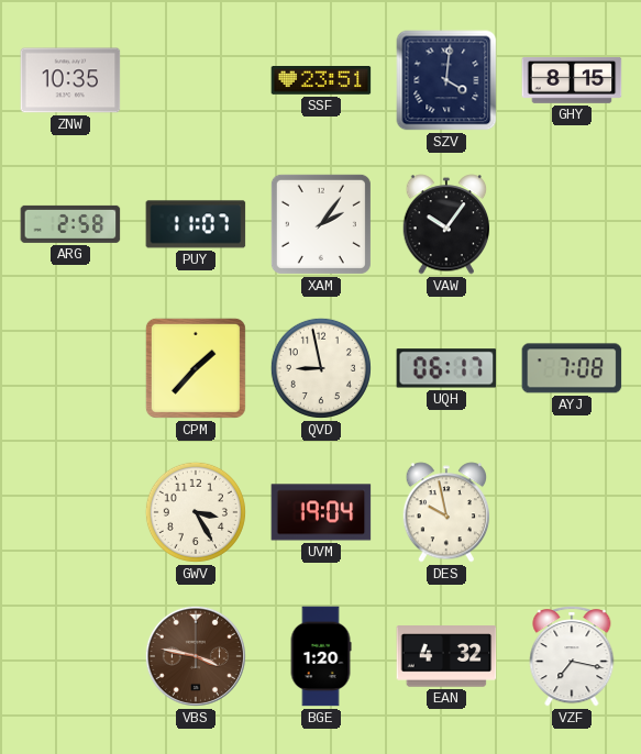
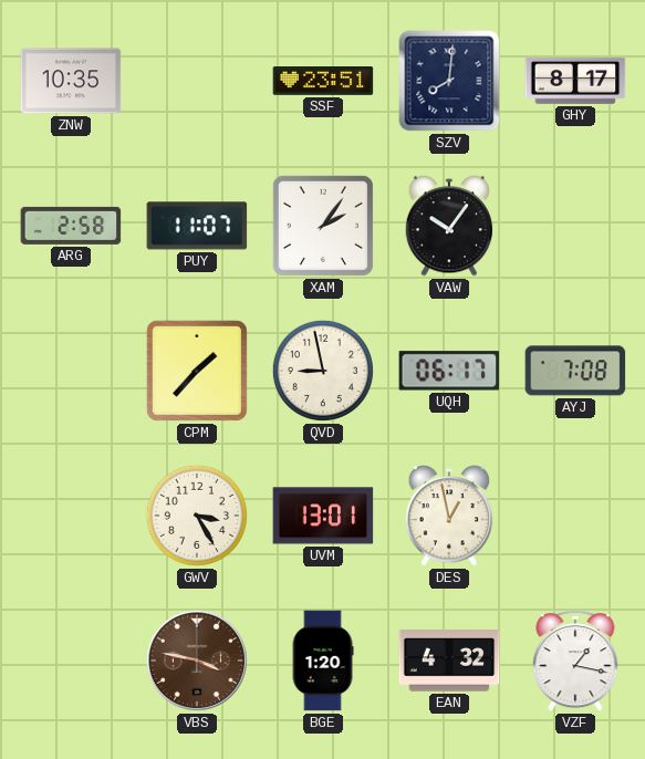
SZV: 4:01 -> 8:01 (449, 81)
GHY: 8:15 -> 8:17 (575, 82)
UVM: 19:04 -> 13:01 (323, 516)
DES: 9:58 -> 12:58 (449, 516)
VZF: 7:17 -> 1:17 (575, 661)
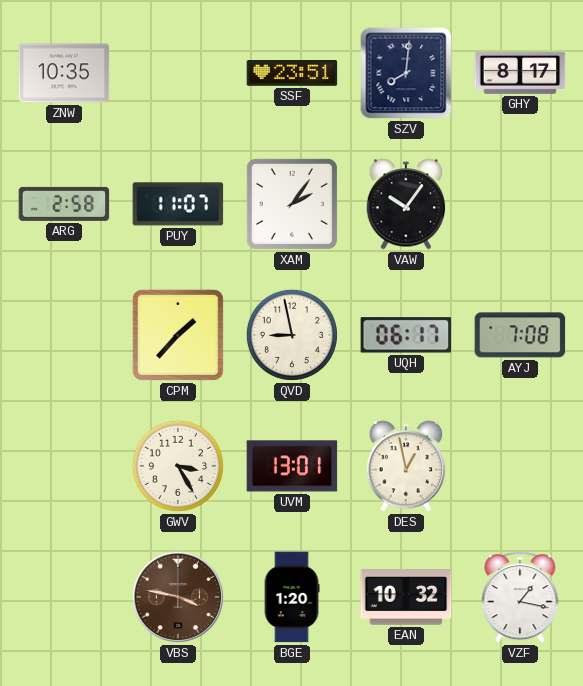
EAN: 4:32 -> 10:32 (406, 597)
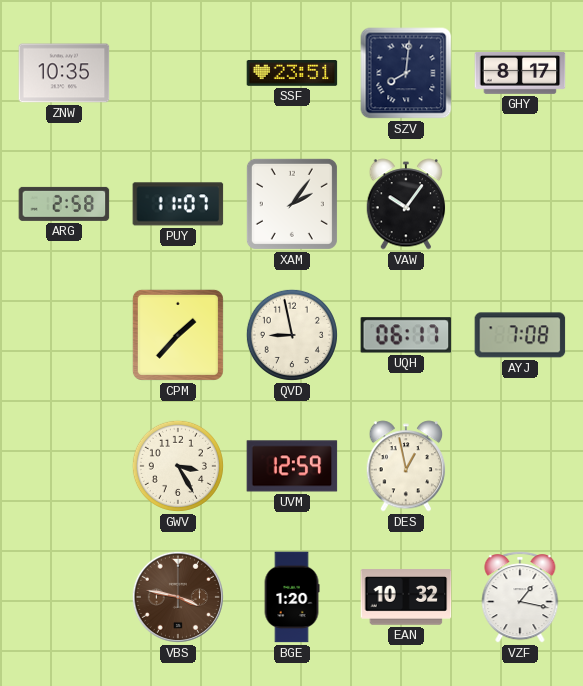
UVM: 13:01 -> 12:59 (292, 466)
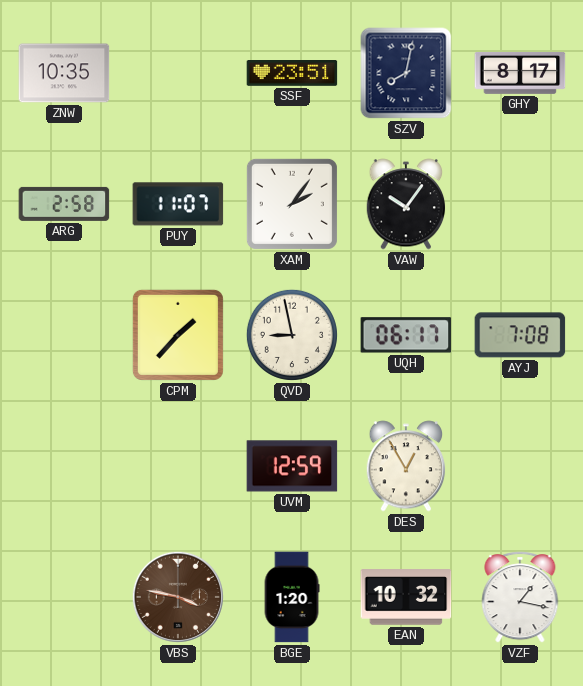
SZV: 8:01 -> 8:02 (406, 73)
GWV: 3:25 -> none (178, 466)
DES: 12:58 -> 12:55 (406, 466)
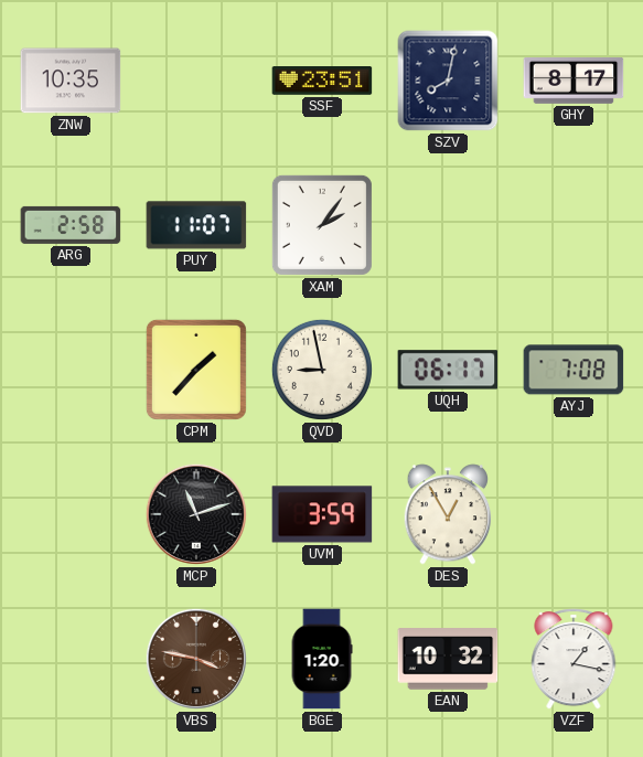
VAW: 10:06 -> none (406, 204)
MCP: none -> 11:12 (196, 514)
UVM: 12:59 -> 3:59 (322, 514)
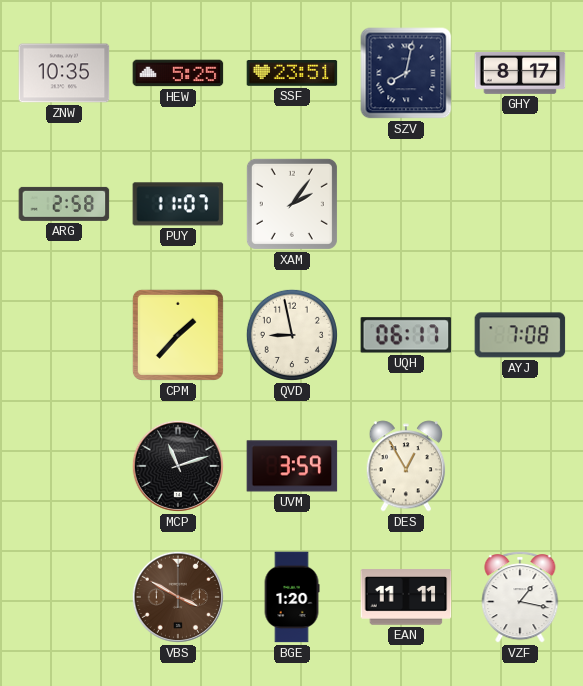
HEW: none -> 5:25 (178, 73)
VBS: 3:47 -> 3:50 (178, 597)
EAN: 10:32 -> 11:11 (406, 597)
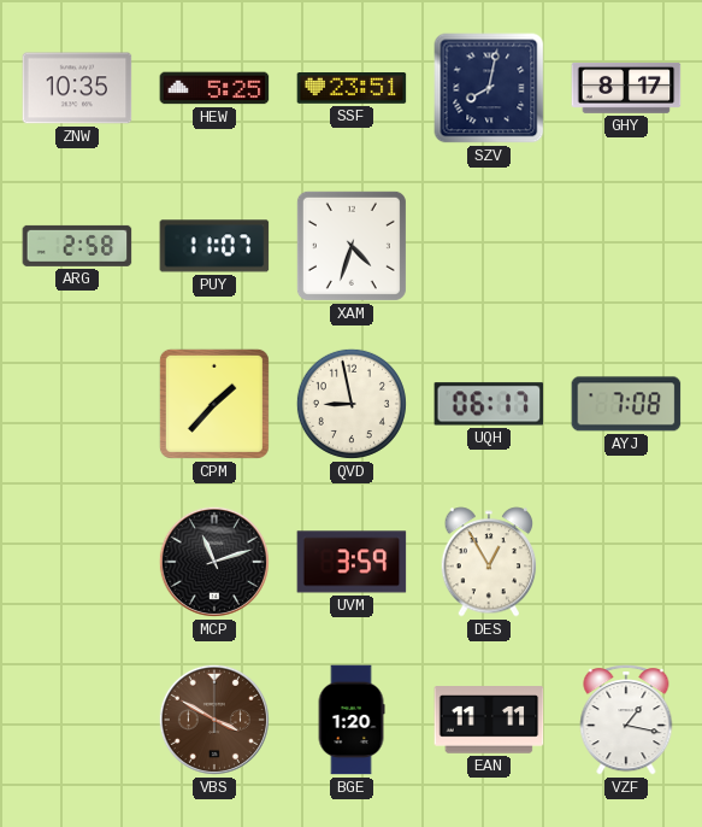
XAM: 2:06 -> 4:33 (352, 246)
